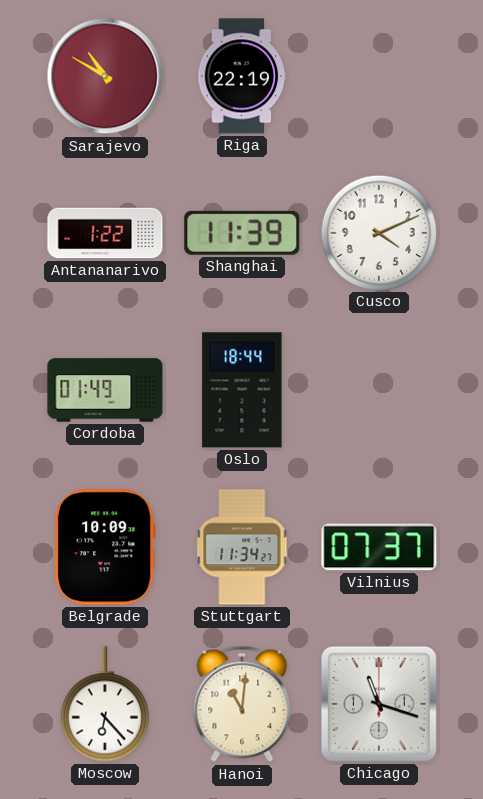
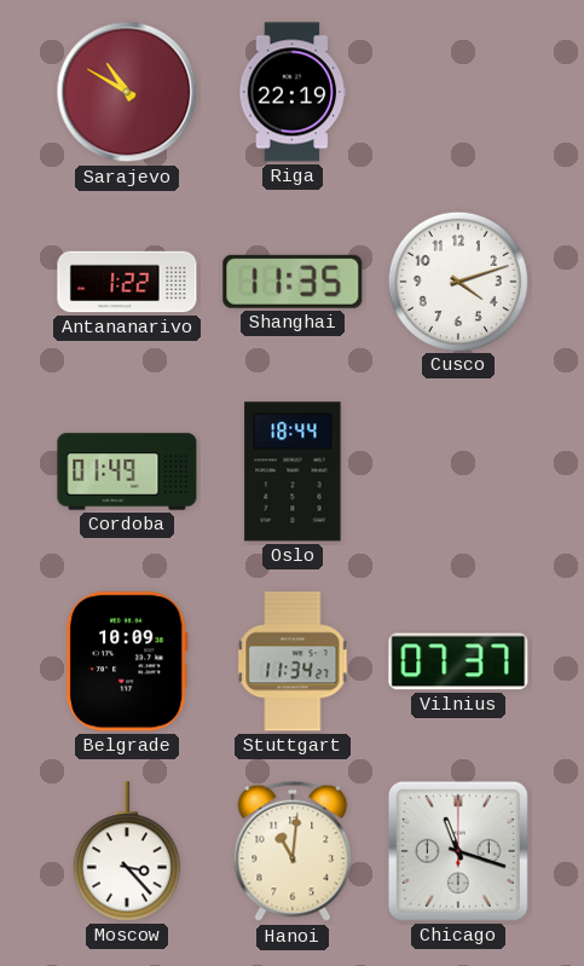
Shanghai: 11:39 -> 11:35 (293, 282)
Cusco: 4:11 -> 4:12 (457, 280)
Moscow: 6:23 -> 3:23 (127, 851)
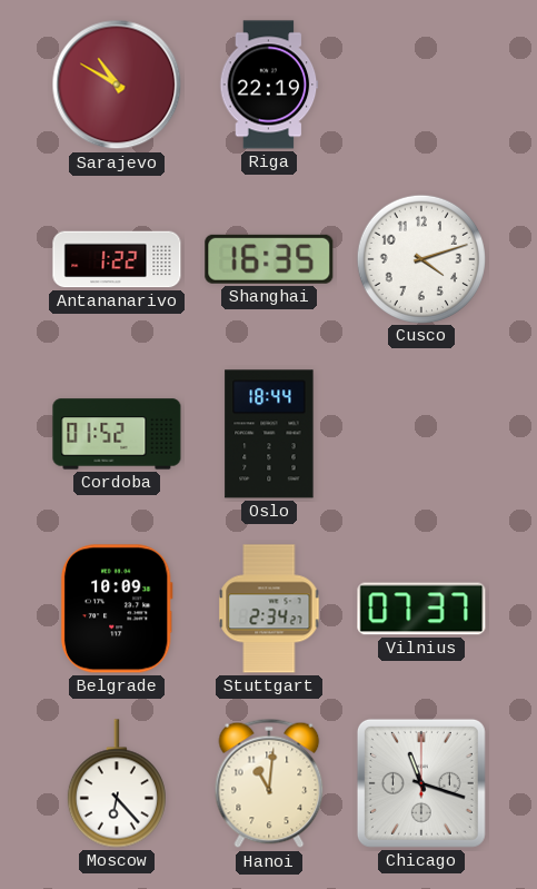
Shanghai: 11:35 -> 16:35 (269, 259)
Cordoba: 01:49 -> 01:52 (117, 434)
Stuttgart: 11:34 -> 2:34 (269, 609)
Moscow: 3:23 -> 6:23 (117, 783)
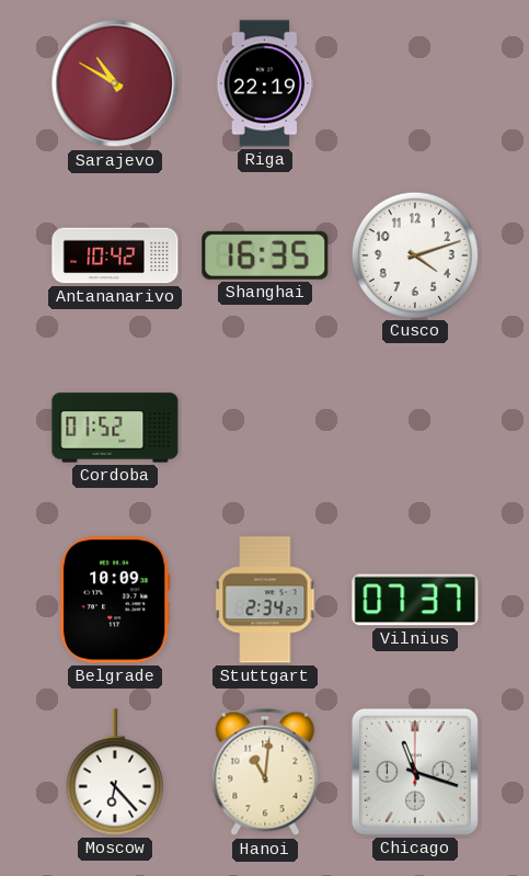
Antananarivo: 1:22 -> 10:42 (115, 255)
Oslo: 18:44 -> none (269, 434)
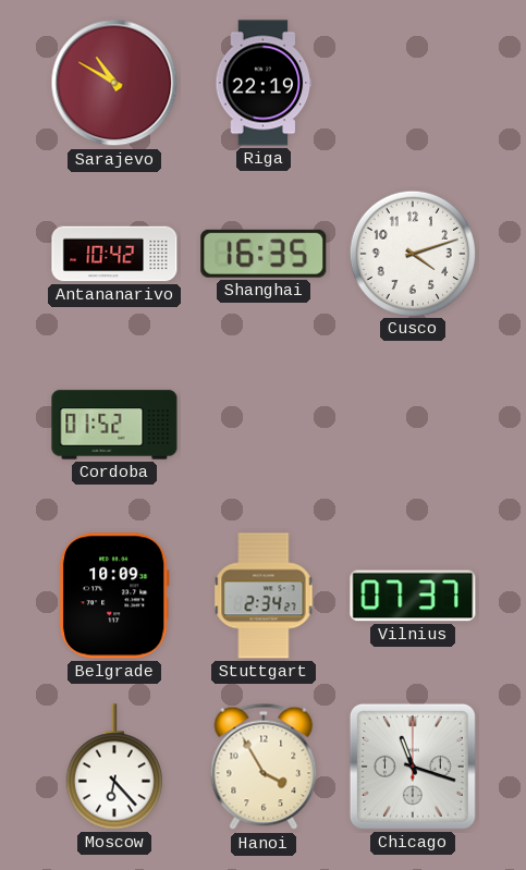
Hanoi: 11:01 -> 3:55 (264, 767)
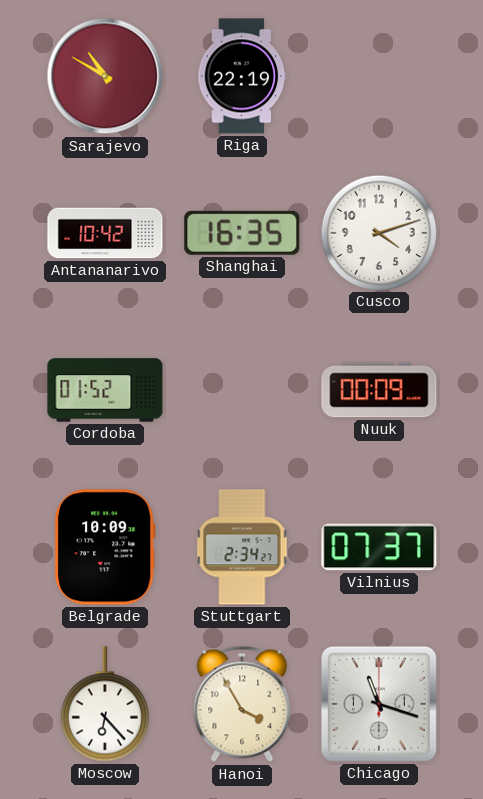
Nuuk: none -> 00:09 (379, 390)
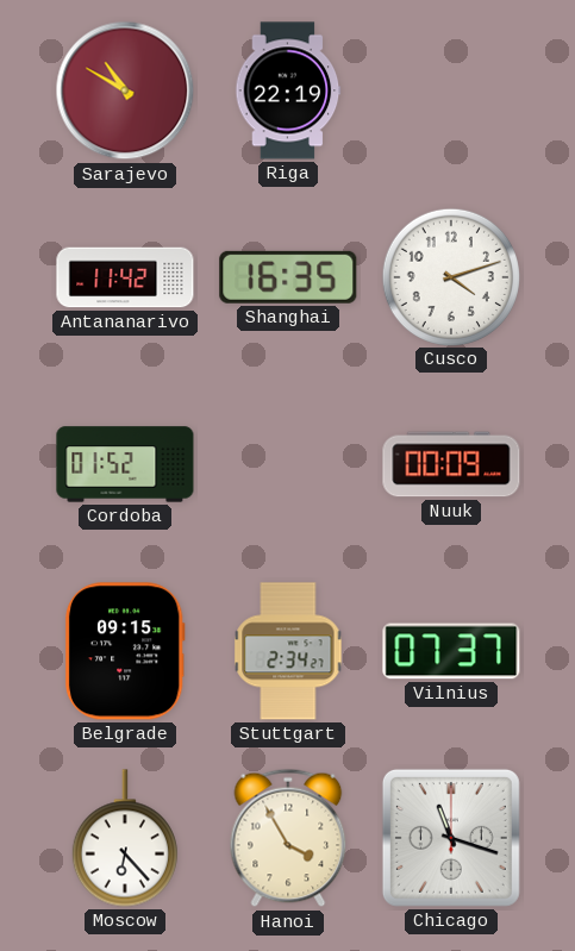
Antananarivo: 10:42 -> 11:42 (125, 277)
Belgrade: 10:09 -> 09:15 (125, 651)
